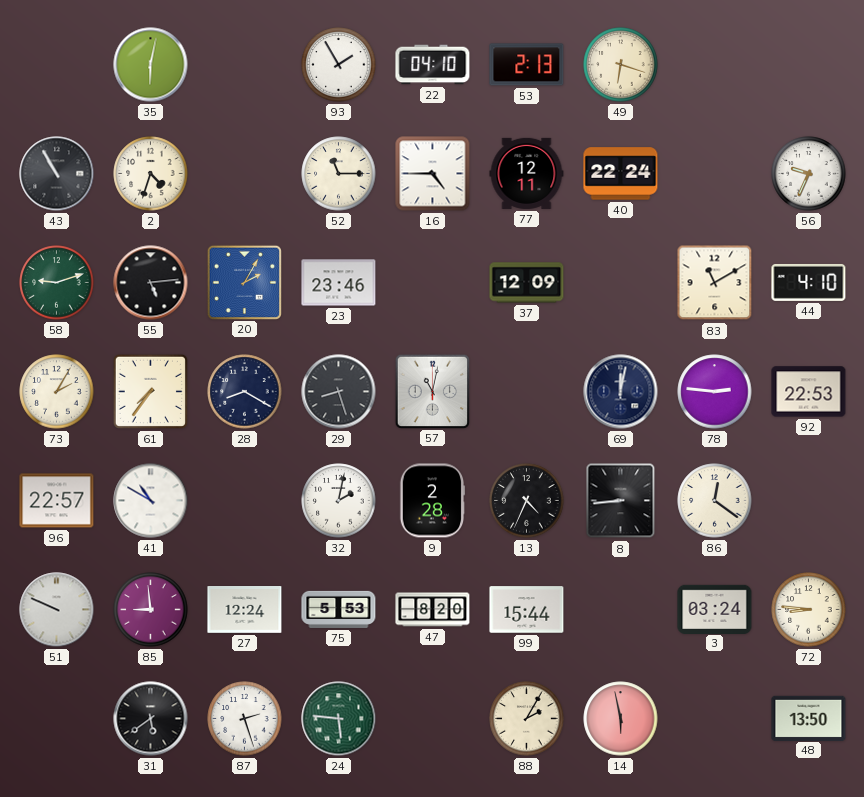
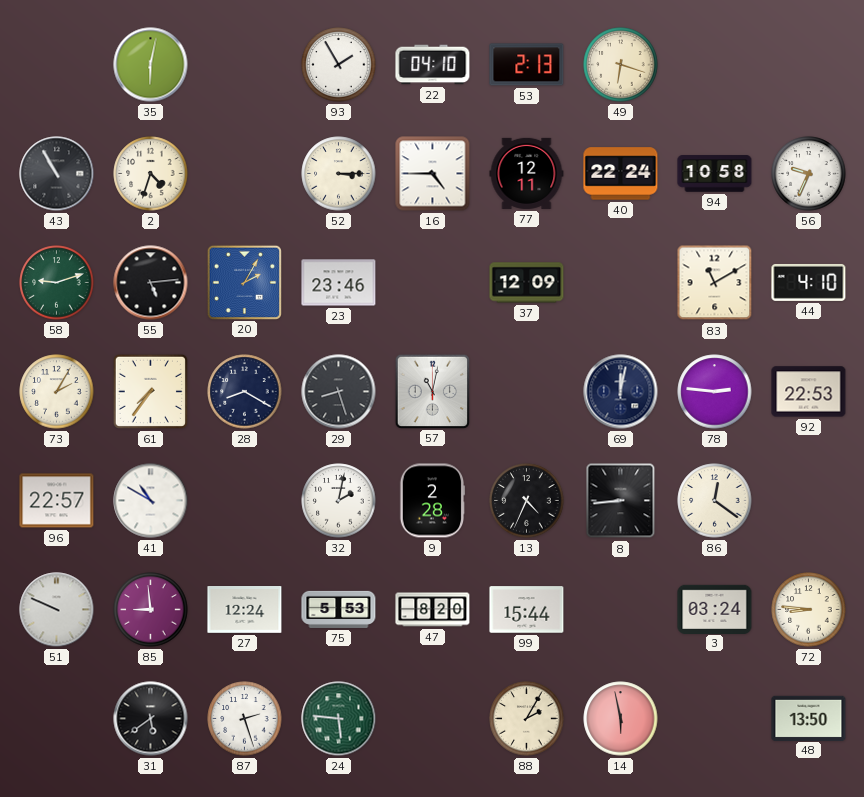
52: 11:15 -> 3:15 (339, 174)
94: none -> 10:58 (715, 174)
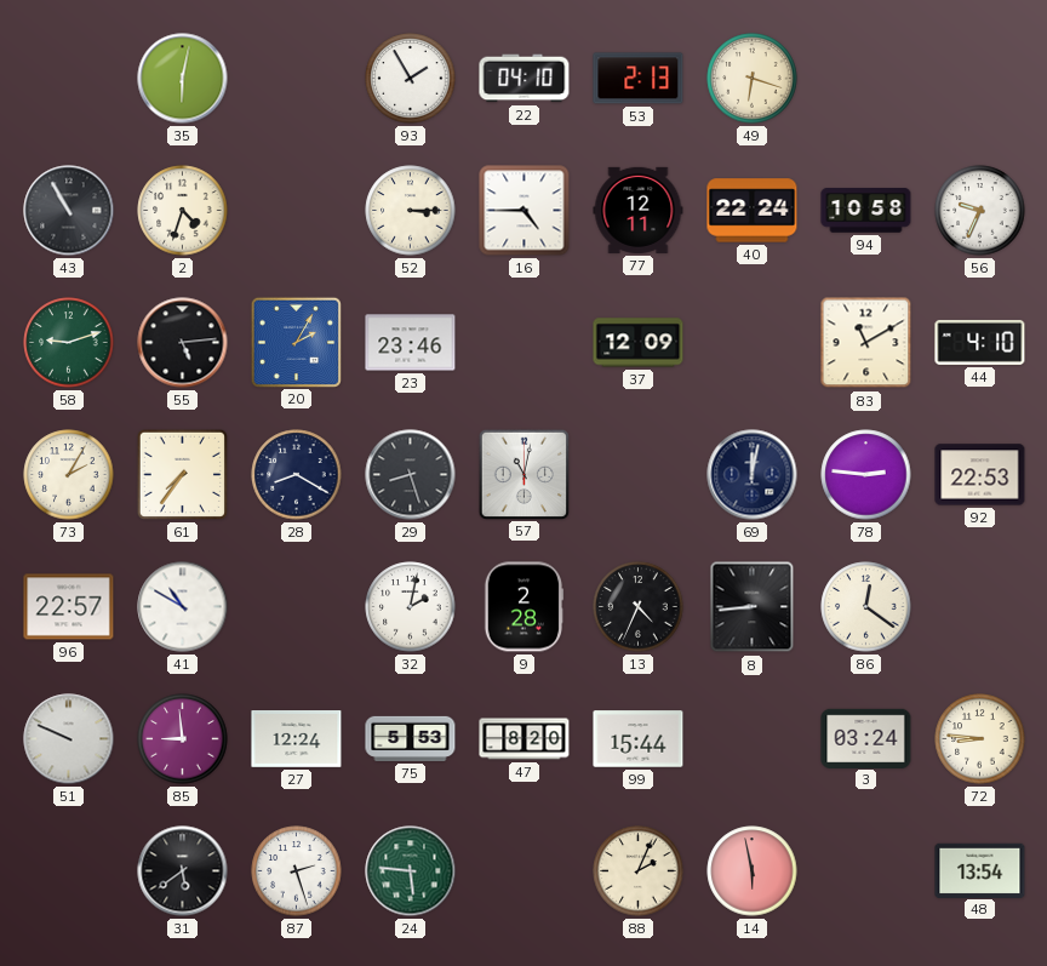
88: 2:05 -> 2:04 (639, 871)
48: 13:50 -> 13:54 (980, 870)
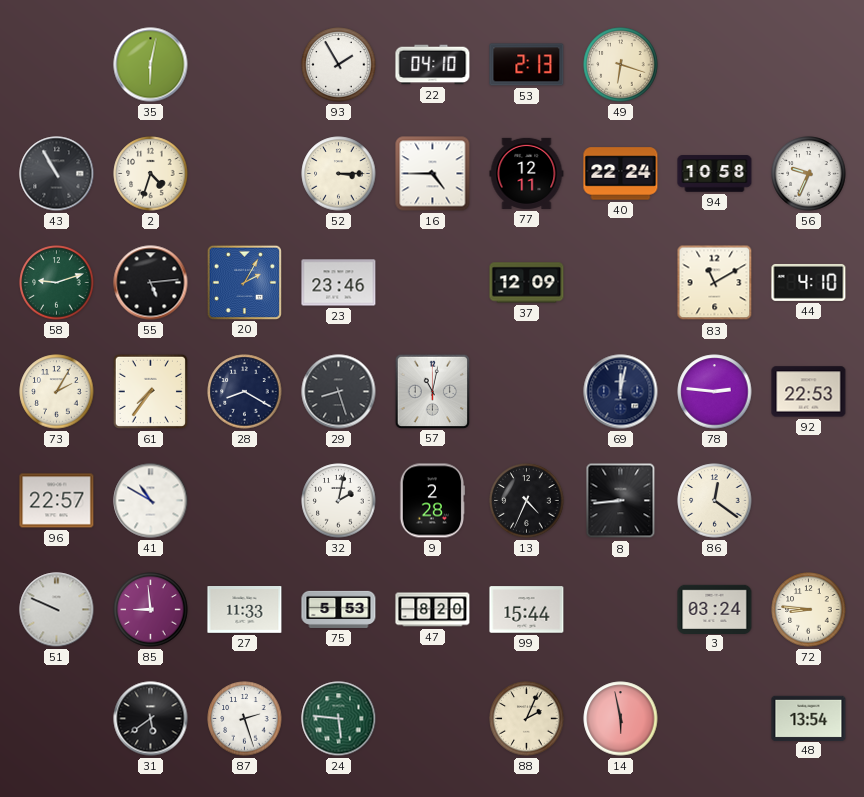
27: 12:24 -> 11:33 (245, 610)
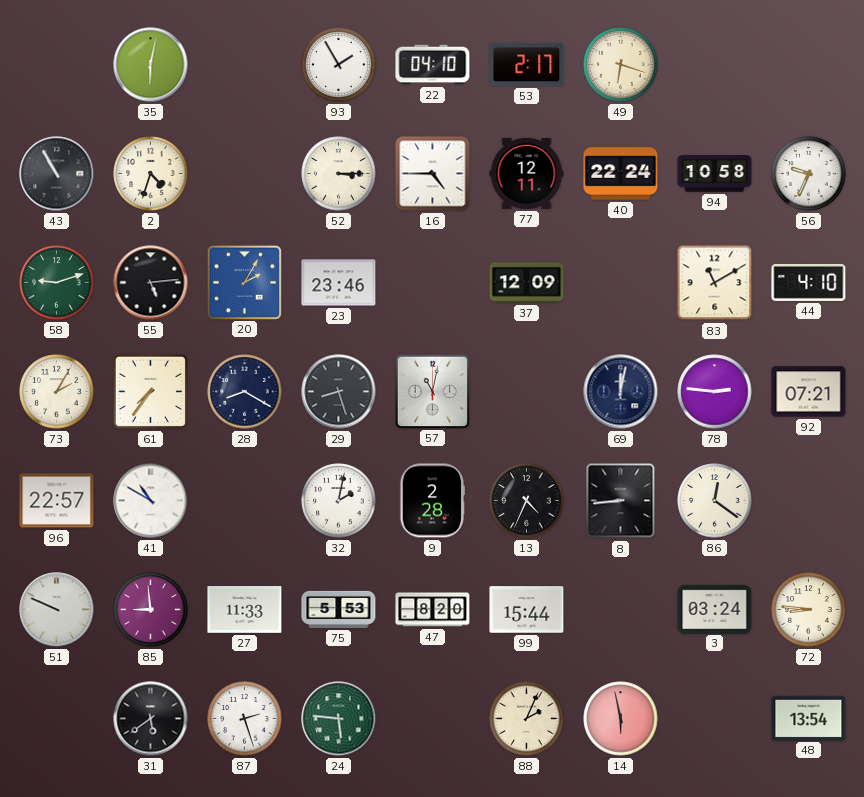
53: 2:13 -> 2:17 (527, 65)
92: 22:53 -> 07:21 (809, 392)
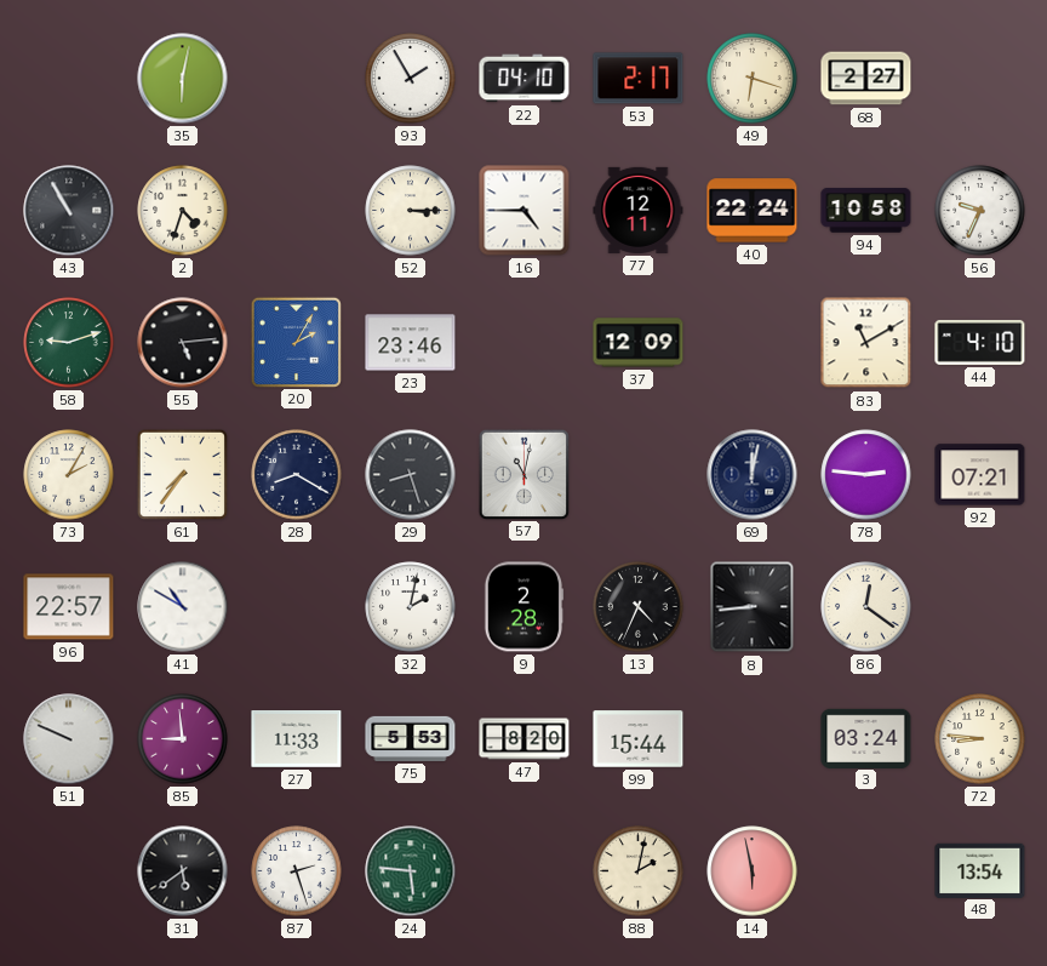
68: none -> 2:27 (866, 79)
88: 2:04 -> 2:02 (639, 871)
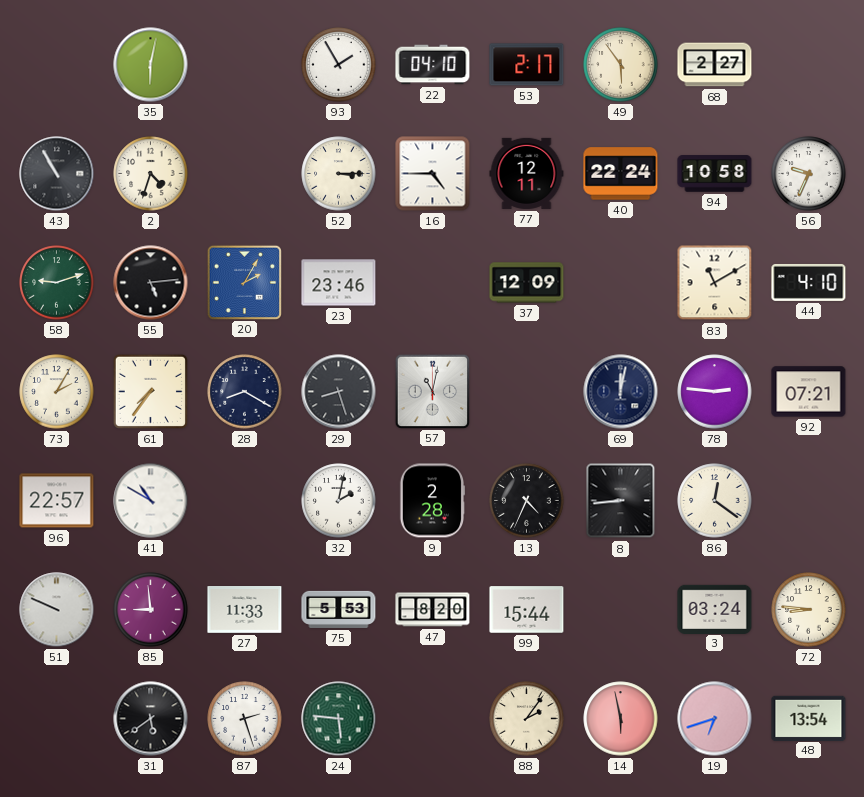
49: 6:18 -> 5:54 (621, 65)
88: 2:02 -> 2:06 (527, 719)
19: none -> 6:42 (715, 719)
